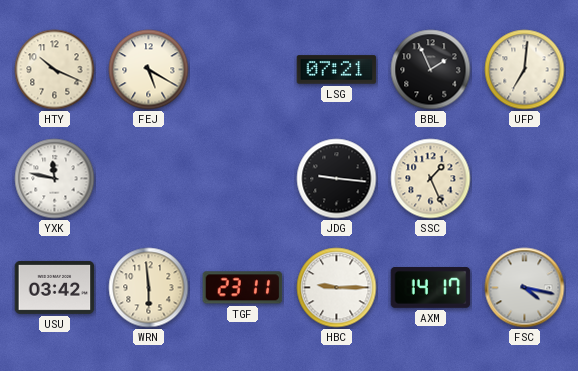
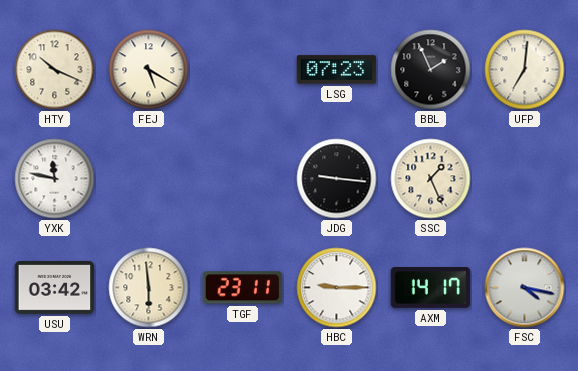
LSG: 07:21 -> 07:23 (337, 70)
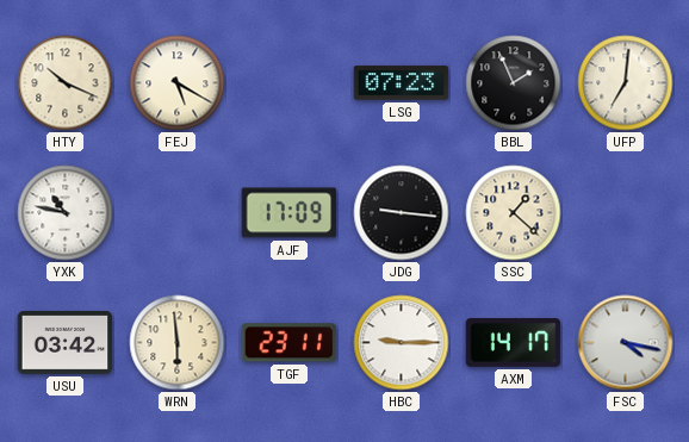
YXK: 11:47 -> 10:47 (66, 213)
AJF: none -> 17:09 (290, 213)
SSC: 1:26 -> 1:22 (514, 213)
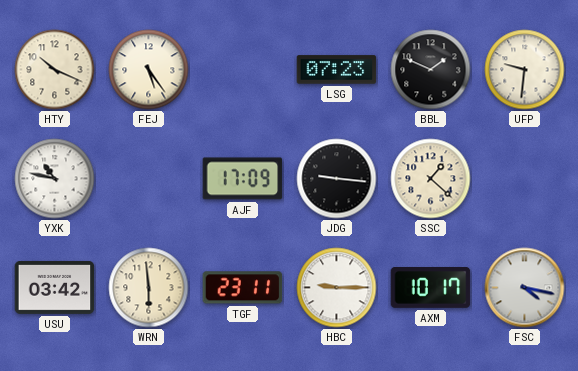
FEJ: 5:20 -> 5:24 (149, 70)
BBL: 1:56 -> 1:49 (431, 70)
UFP: 7:01 -> 9:31 (525, 70)
AXM: 14:17 -> 10:17 (431, 288)
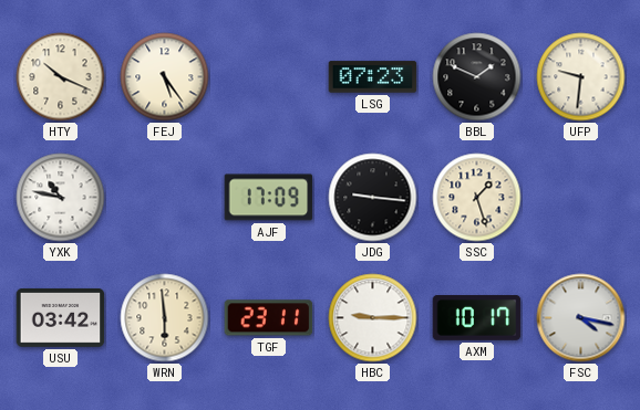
SSC: 1:22 -> 1:27 (477, 198)
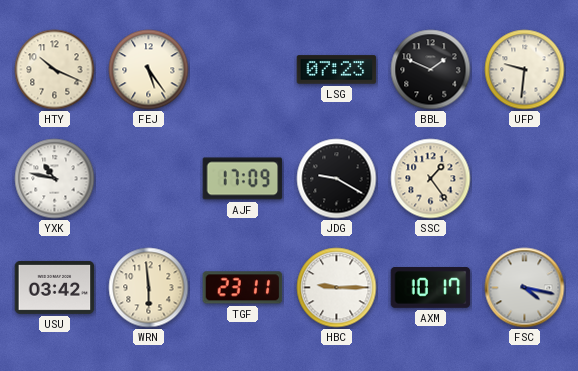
JDG: 9:16 -> 9:20 (337, 179)
SSC: 1:27 -> 1:24 (431, 179)
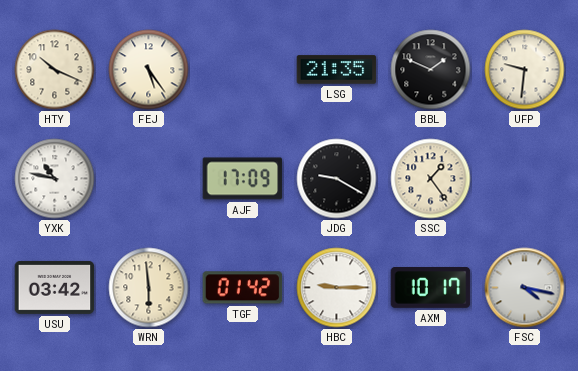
LSG: 07:23 -> 21:35 (337, 70)
TGF: 23:11 -> 01:42 (243, 288)
